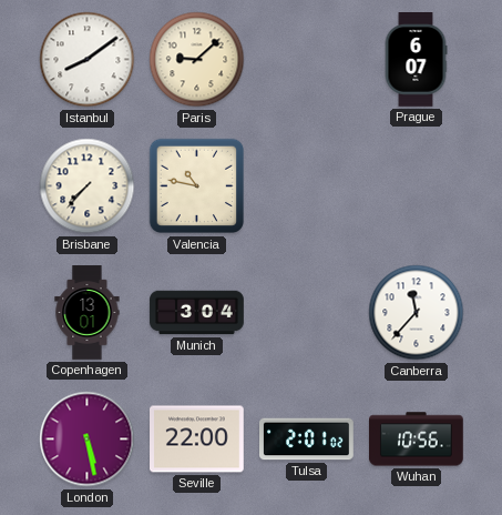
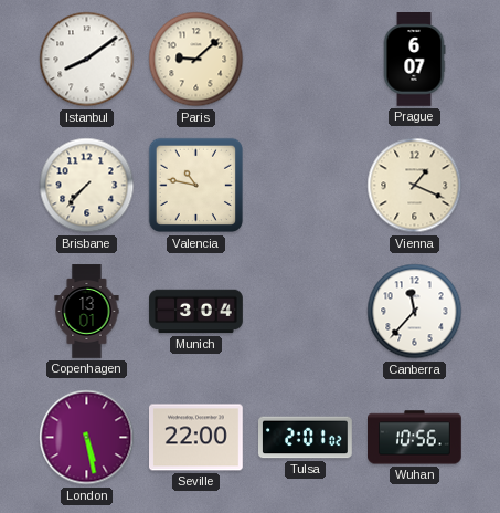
Vienna: none -> 1:19 (415, 186)
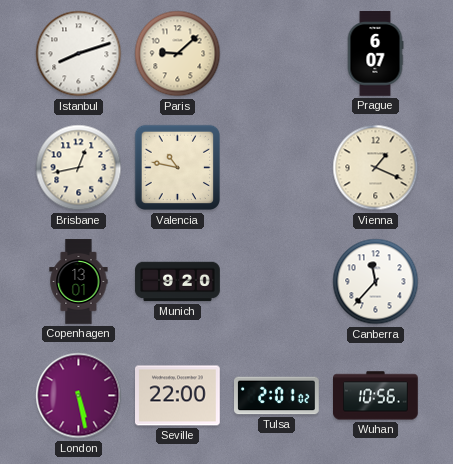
Istanbul: 8:09 -> 8:12 (79, 54)
Brisbane: 7:37 -> 12:43 (79, 168)
Munich: 3:04 -> 9:20 (178, 282)
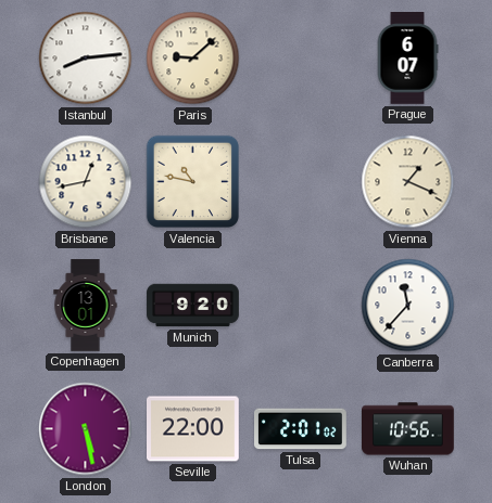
Istanbul: 8:12 -> 8:14 (86, 59)
